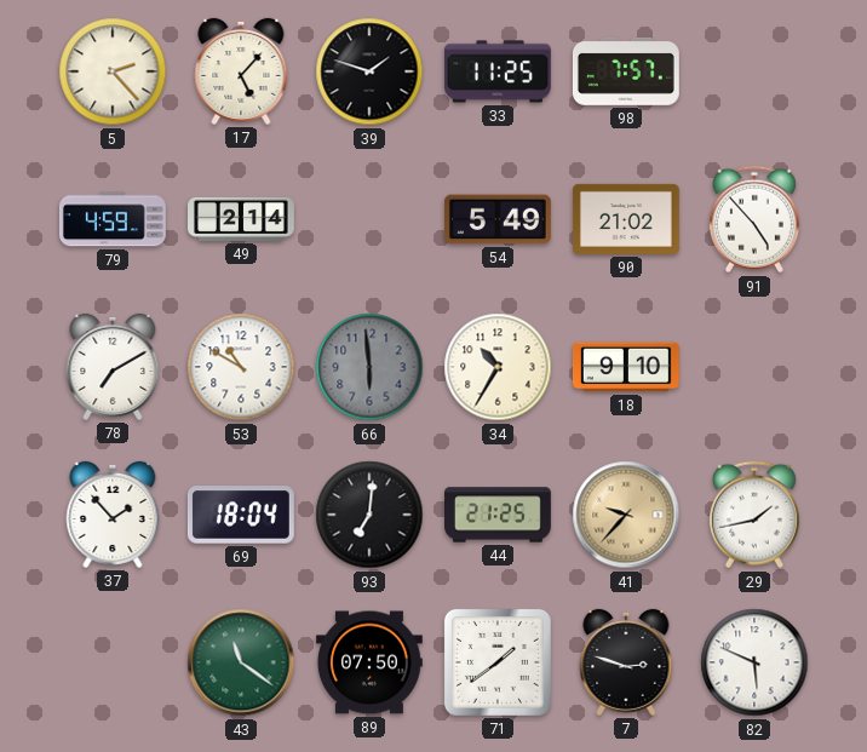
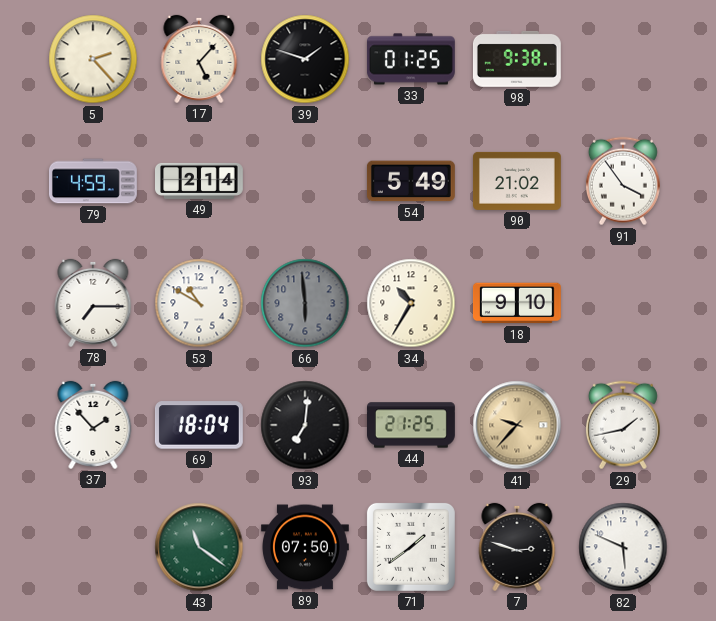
33: 11:25 -> 01:25 (411, 59)
98: 7:57 -> 9:38 (517, 59)
91: 4:53 -> 3:54 (623, 181)
78: 7:10 -> 7:15 (93, 303)
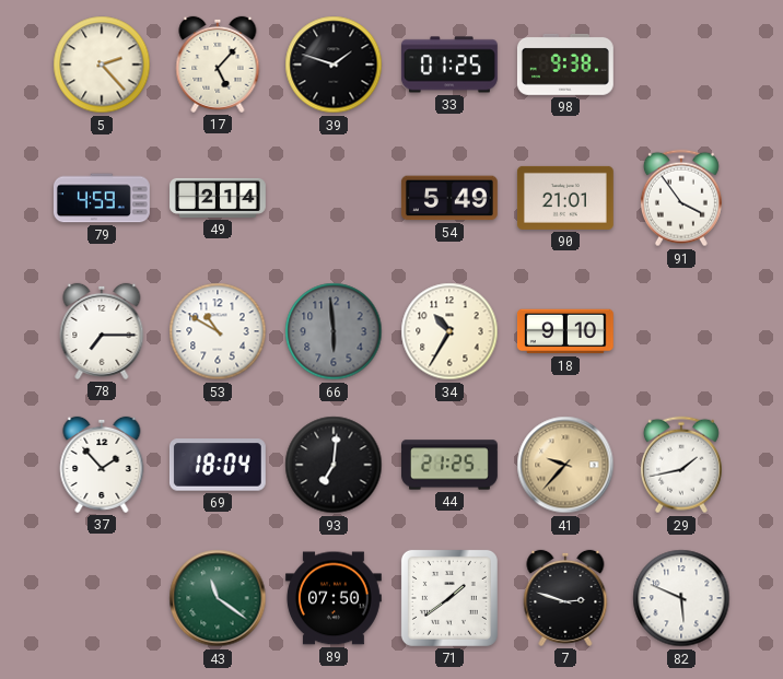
90: 21:02 -> 21:01 (565, 198)
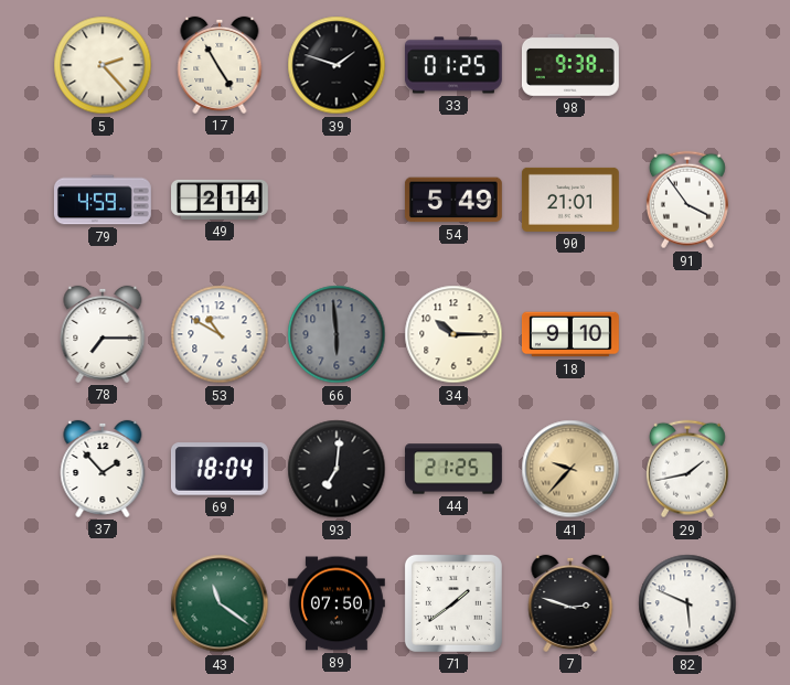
17: 5:07 -> 4:55 (220, 65)
34: 10:35 -> 10:15 (453, 334)
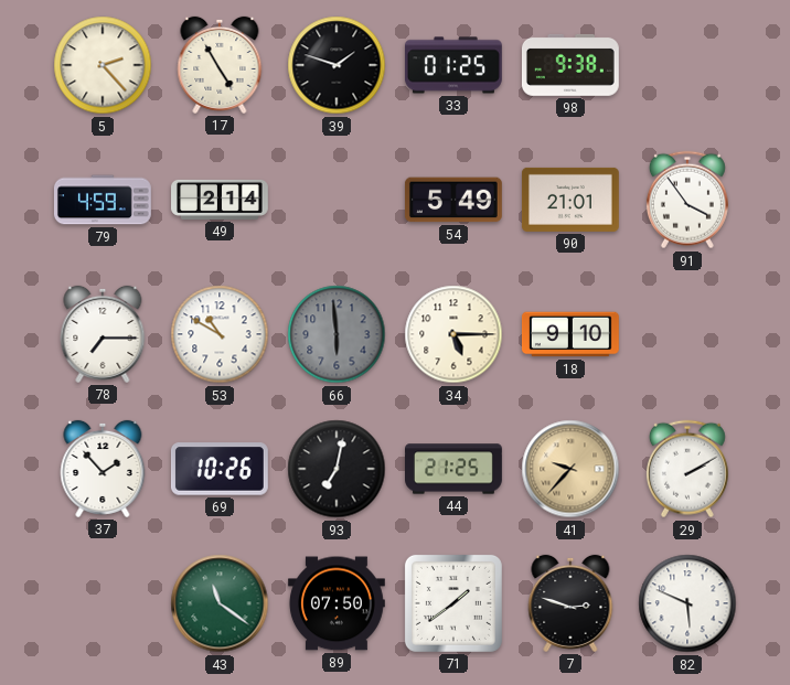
34: 10:15 -> 5:15 (453, 334)
69: 18:04 -> 10:26 (220, 469)
93: 7:01 -> 7:02 (337, 469)
29: 1:43 -> 2:10 (687, 469)
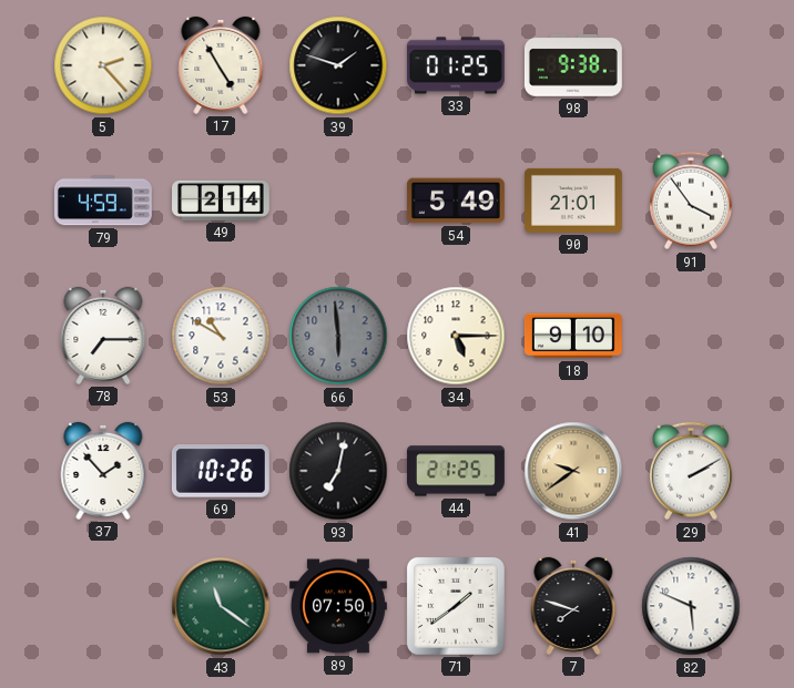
41: 9:37 -> 9:39 (573, 471)
7: 2:48 -> 7:48 (573, 606)
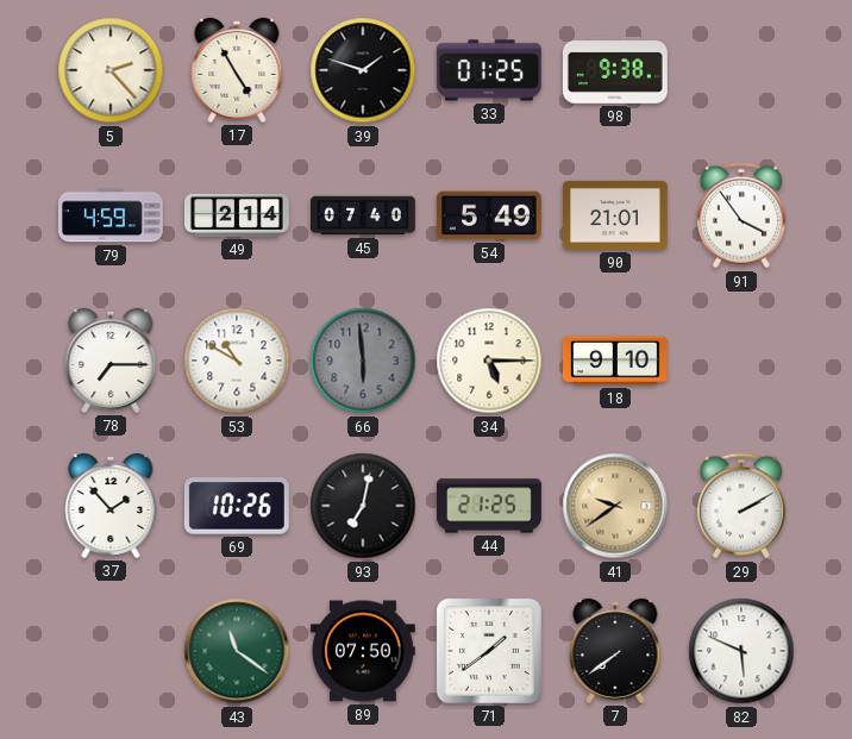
45: none -> 07:40 (364, 215)
7: 7:48 -> 7:39 (615, 651)
